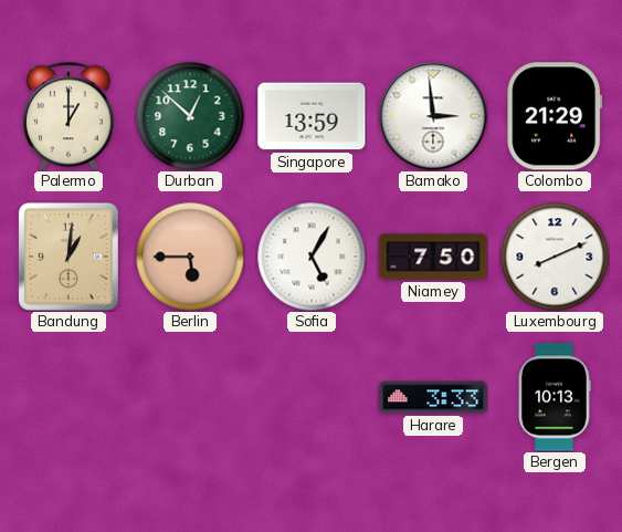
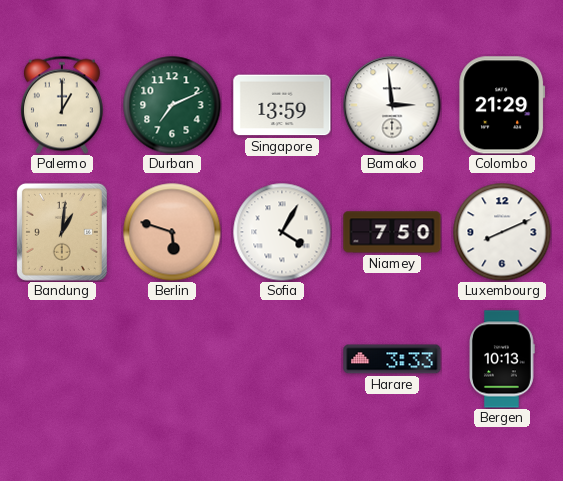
Durban: 12:52 -> 7:11 (172, 105)
Berlin: 5:45 -> 5:48 (172, 232)
Sofia: 5:05 -> 4:05 (282, 232)
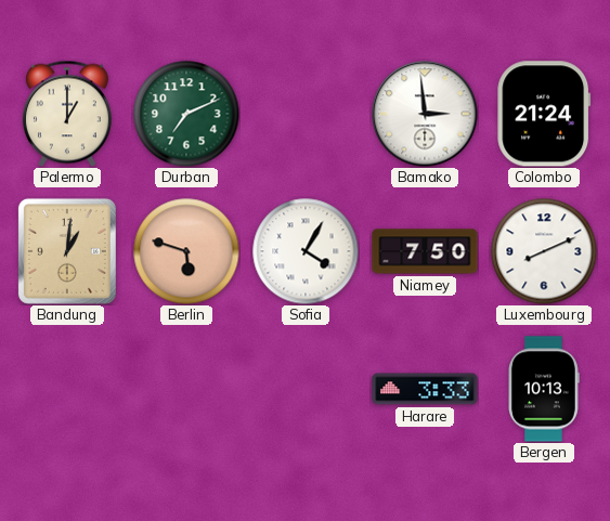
Singapore: 13:59 -> none (282, 105)
Colombo: 21:29 -> 21:24 (544, 114)
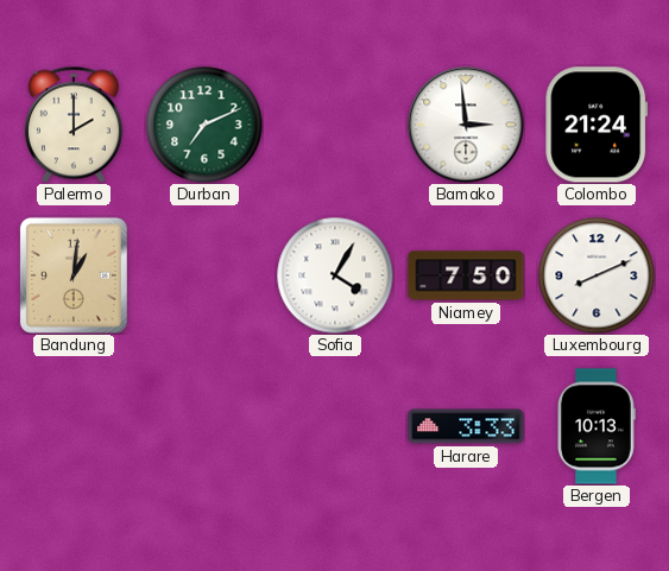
Palermo: 1:00 -> 2:00 (74, 125)
Berlin: 5:48 -> none (186, 251)
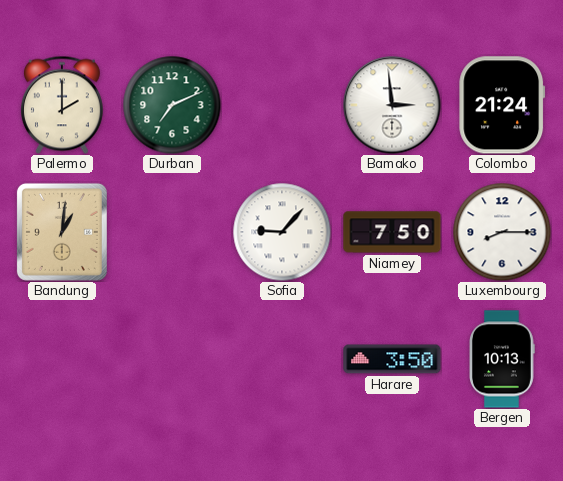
Sofia: 4:05 -> 9:07 (282, 232)
Luxembourg: 8:11 -> 8:15 (502, 232)
Harare: 3:33 -> 3:50 (392, 359)
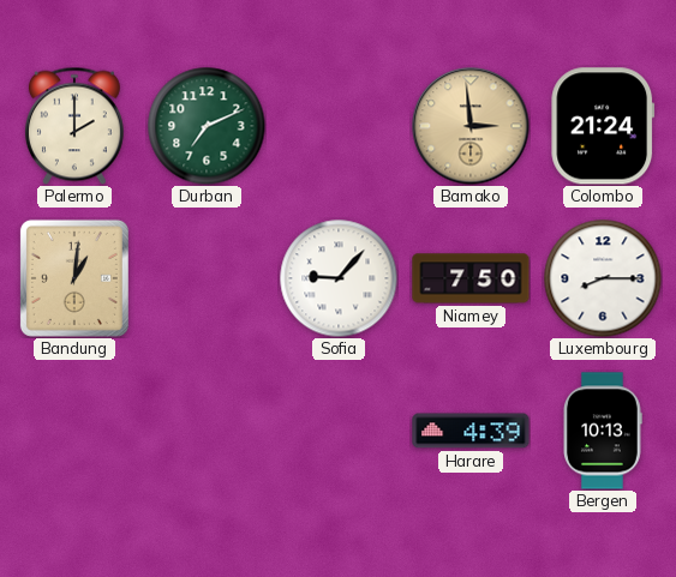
Bamako dial: white -> champagne (471, 126)
Harare: 3:50 -> 4:39 (471, 431)
